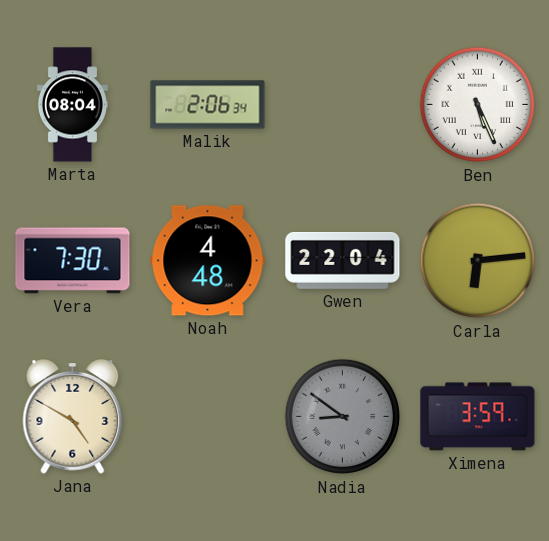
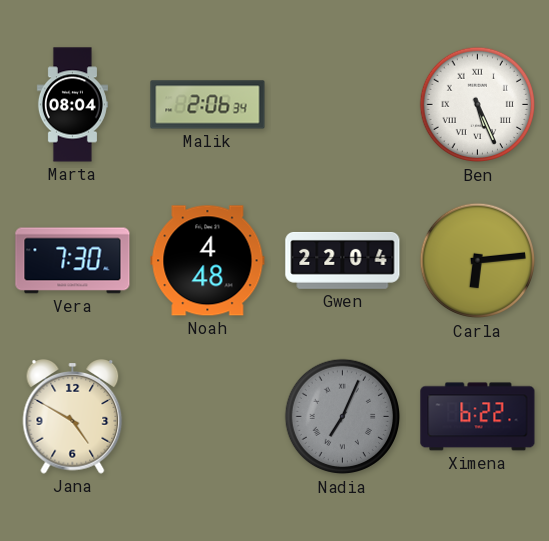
Nadia: 8:51 -> 7:04 (343, 417)
Ximena: 3:59 -> 6:22 (478, 417)
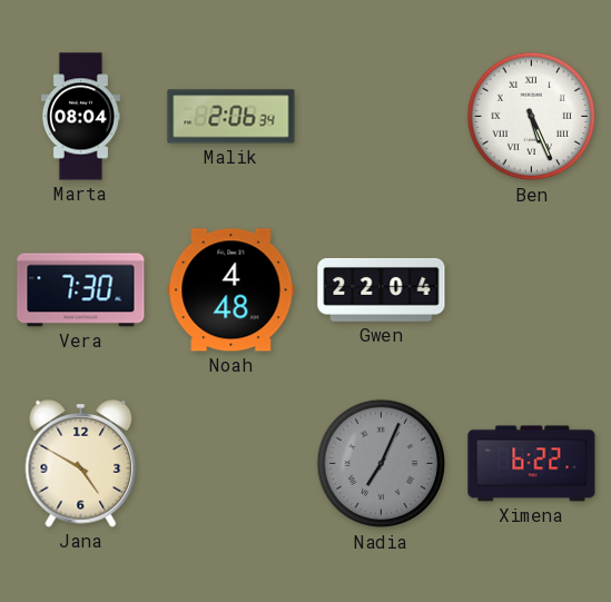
Carla: 6:14 -> none (478, 261)
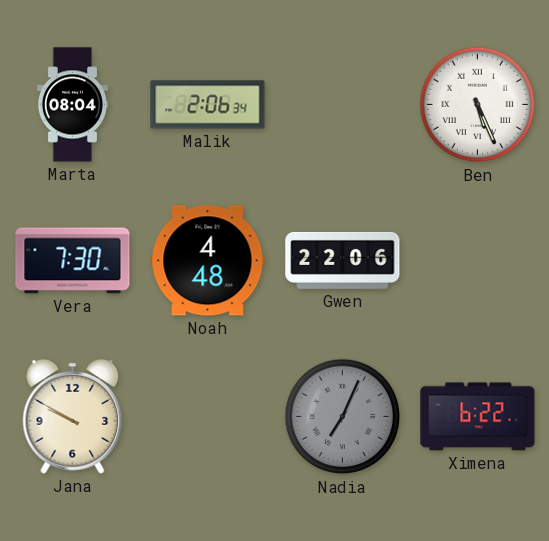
Gwen: 22:04 -> 22:06 (343, 260)
Jana: 4:50 -> 9:50 (73, 417)
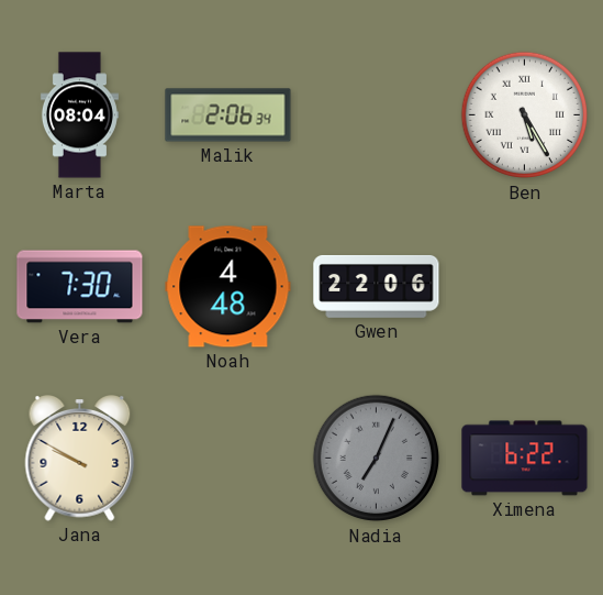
Ben: 5:26 -> 5:25 (525, 115)
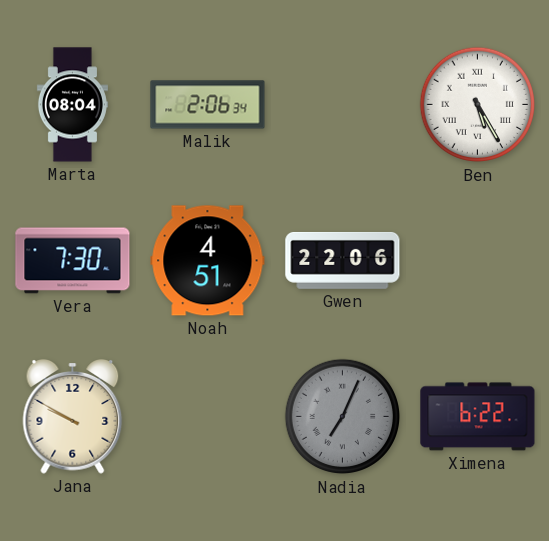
Noah: 4:48 -> 4:51 (208, 261)
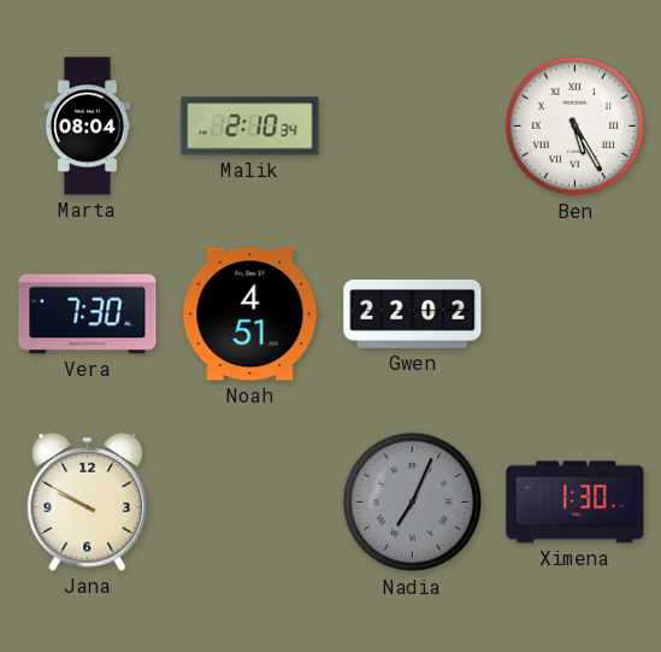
Malik: 2:06 -> 2:10 (250, 127)
Gwen: 22:06 -> 22:02 (413, 313)
Ximena: 6:22 -> 1:30 (576, 503)
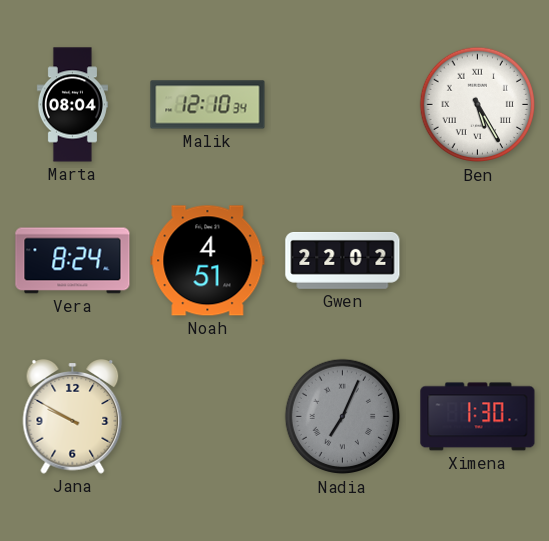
Malik: 2:10 -> 12:10 (208, 105)
Vera: 7:30 -> 8:24 (73, 261)
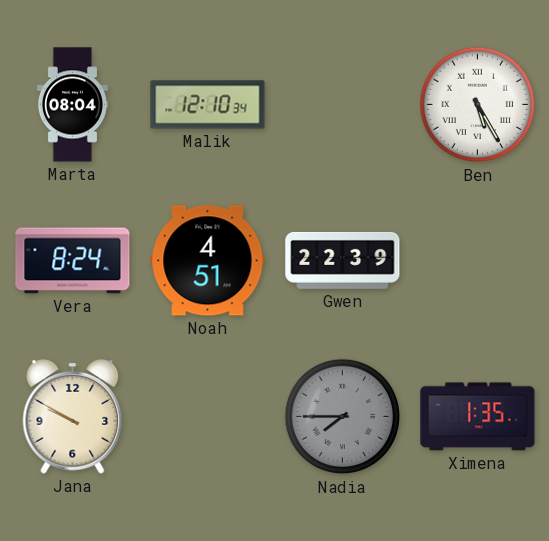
Gwen: 22:02 -> 22:39 (343, 260)
Nadia: 7:04 -> 7:45 (343, 417)
Ximena: 1:30 -> 1:35 (478, 417)
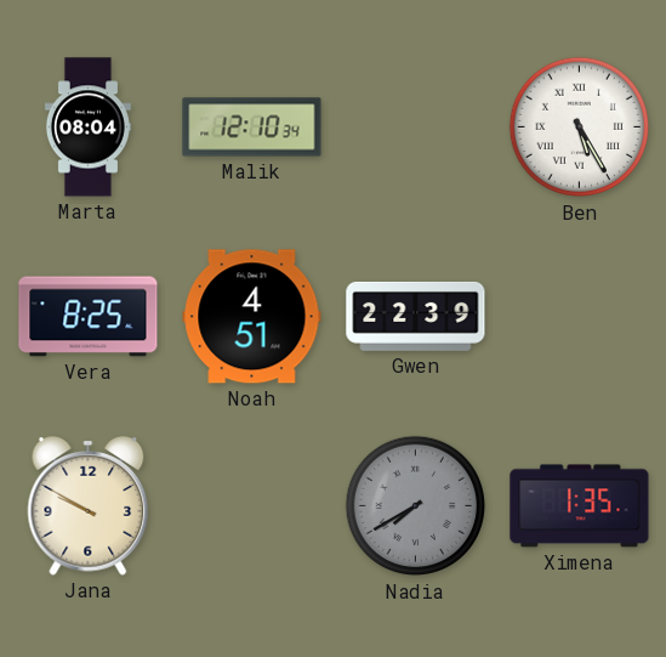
Vera: 8:24 -> 8:25 (89, 317)
Nadia: 7:45 -> 7:40 (416, 506)
